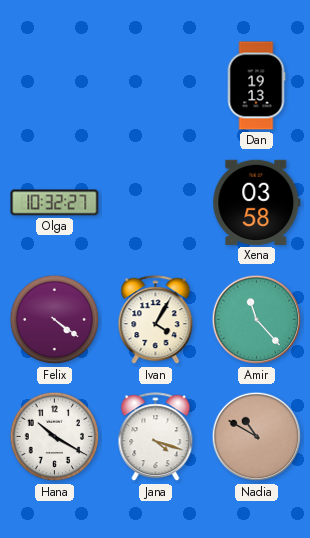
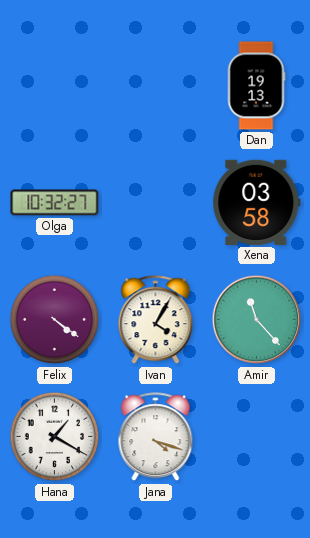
Hana: 10:20 -> 1:20 (55, 437)
Nadia: 10:50 -> none (257, 437)
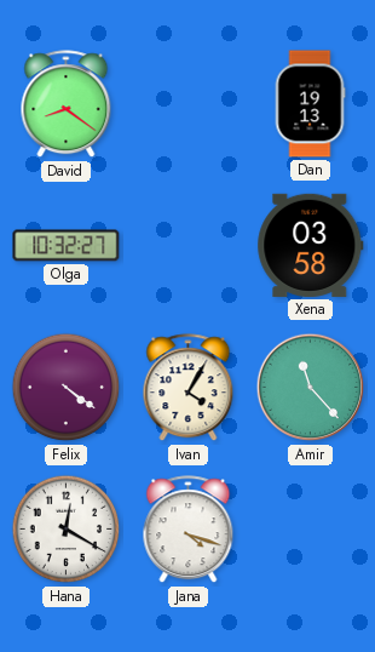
David: none -> 8:21 (67, 104)
Hana: 1:20 -> 12:20 (67, 530)
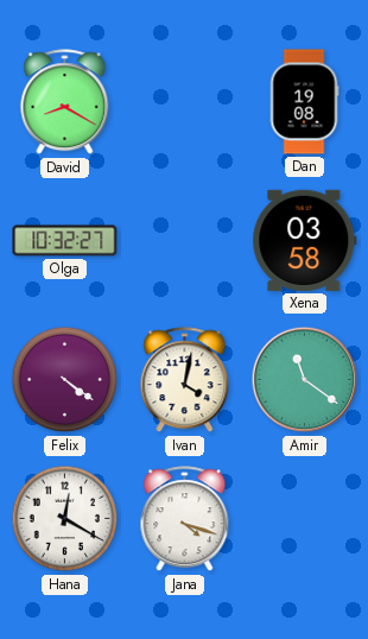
David: 8:21 -> 8:20 (65, 102)
Dan: 19:13 -> 19:08 (304, 102)
Ivan: 4:05 -> 4:02 (185, 380)
Amir: 11:23 -> 11:21 (305, 380)
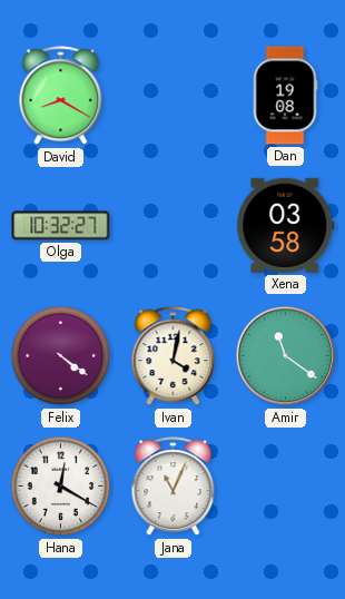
Jana: 4:18 -> 11:04 (174, 487)
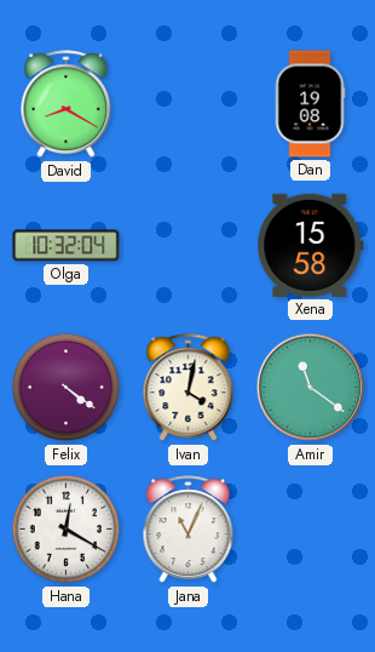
Olga: 10:32:27 -> 10:32:04 (67, 246)
Xena: 03:58 -> 15:58 (311, 245)
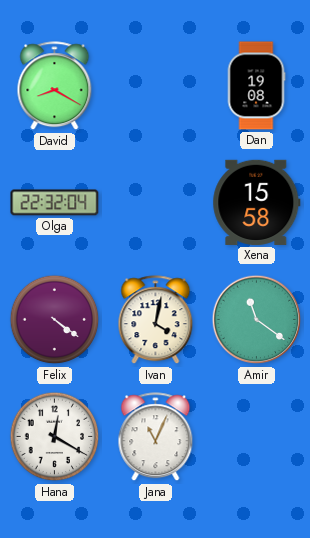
Olga: 10:32 -> 22:32 (55, 203)
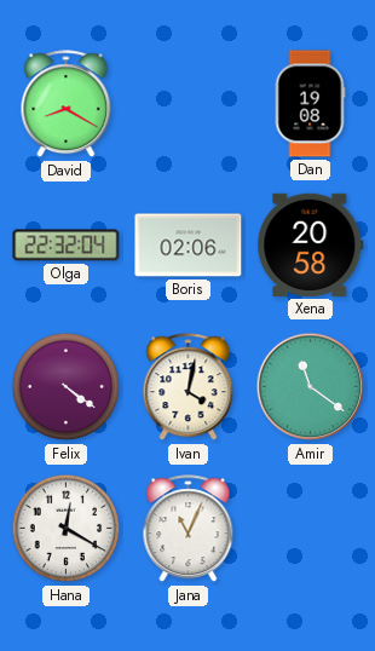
Boris: none -> 02:06 (189, 246)
Xena: 15:58 -> 20:58 (311, 244)
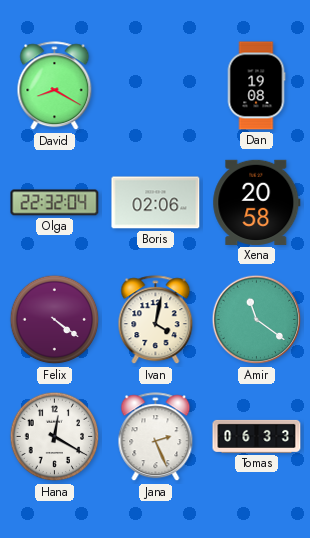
Jana: 11:04 -> 2:26 (156, 437)
Tomas: none -> 06:33 (257, 436)
